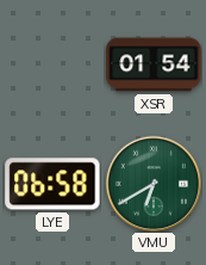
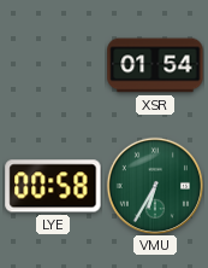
LYE: 06:58 -> 00:58 (53, 186)
VMU: 6:40 -> 6:35 (154, 185)
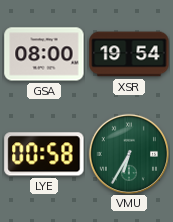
GSA: none -> 08:00 (44, 54)
XSR: 01:54 -> 19:54 (129, 54)
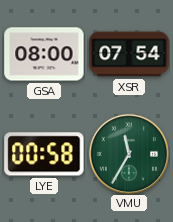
XSR: 19:54 -> 07:54 (129, 54)
VMU: 6:35 -> 11:35 (128, 153)
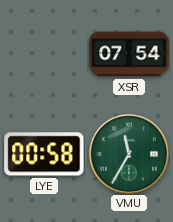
GSA: 08:00 -> none (44, 54)
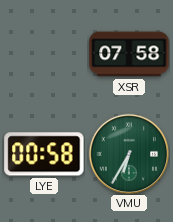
XSR: 07:54 -> 07:58 (129, 54)
VMU: 11:35 -> 6:35 (128, 153)
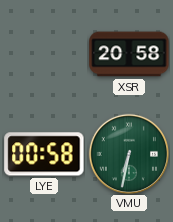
XSR: 07:58 -> 20:58 (129, 54)
VMU: 6:35 -> 6:32 (128, 153)
